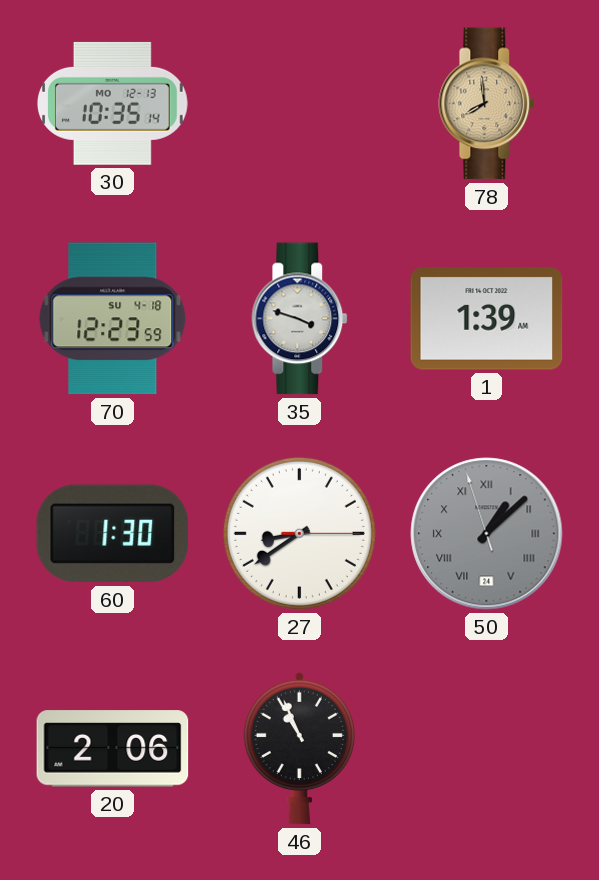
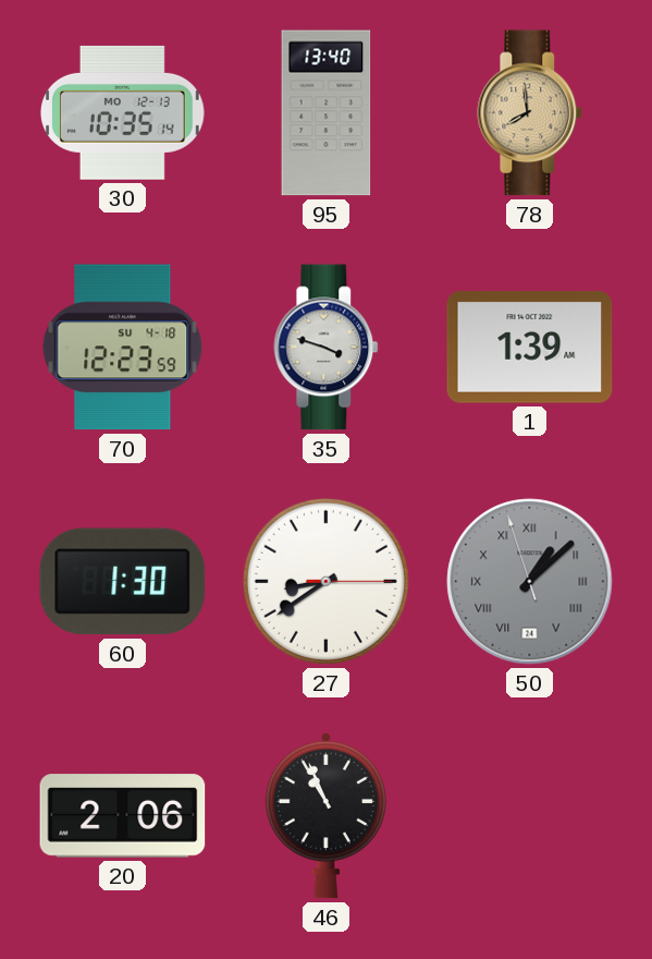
95: none -> 13:40 (327, 113)
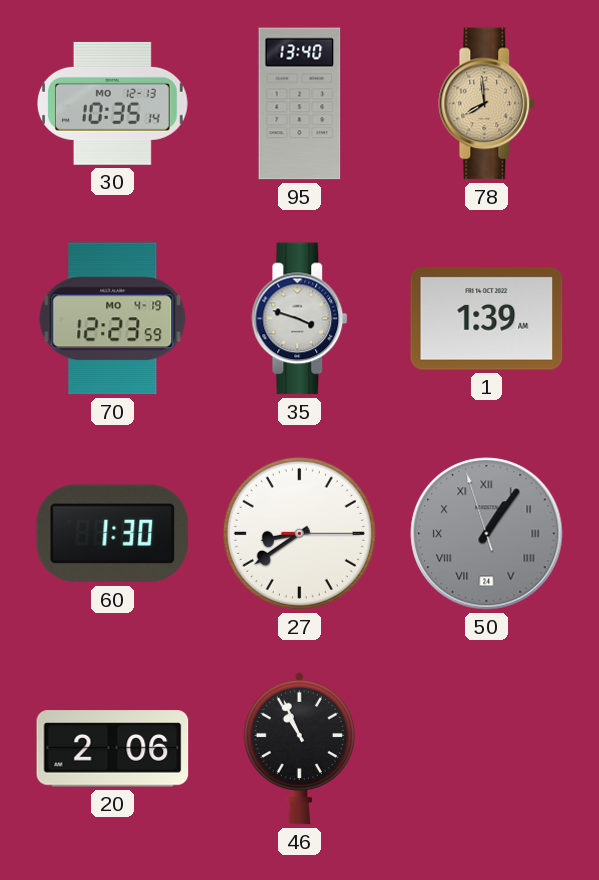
70 date: SU 4-18 -> MO 4-19 (113, 319)
50: 1:07 -> 1:05 (487, 534)
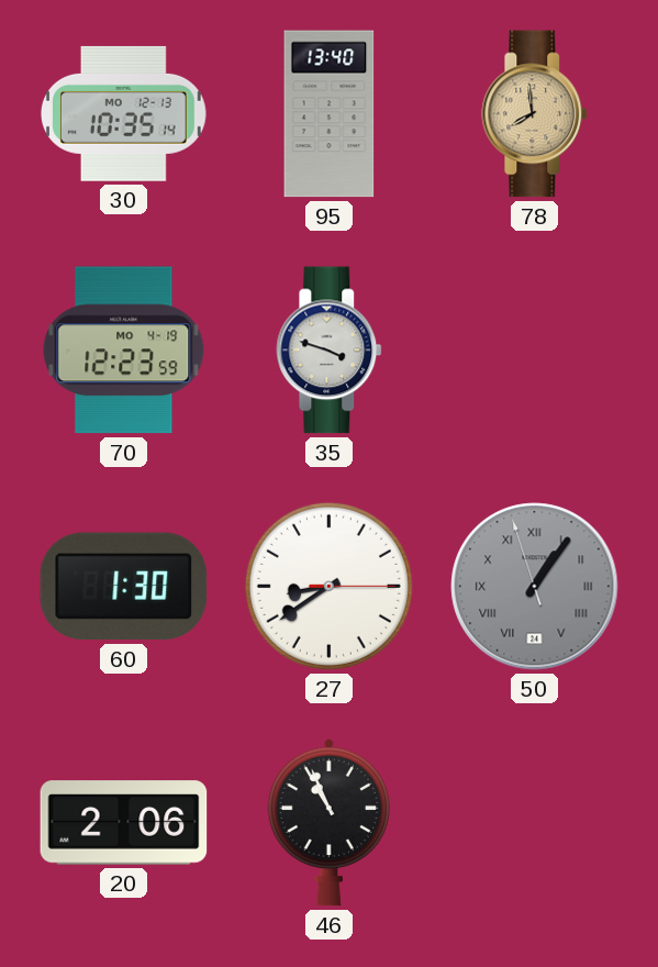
1: 1:39 -> none (487, 319)
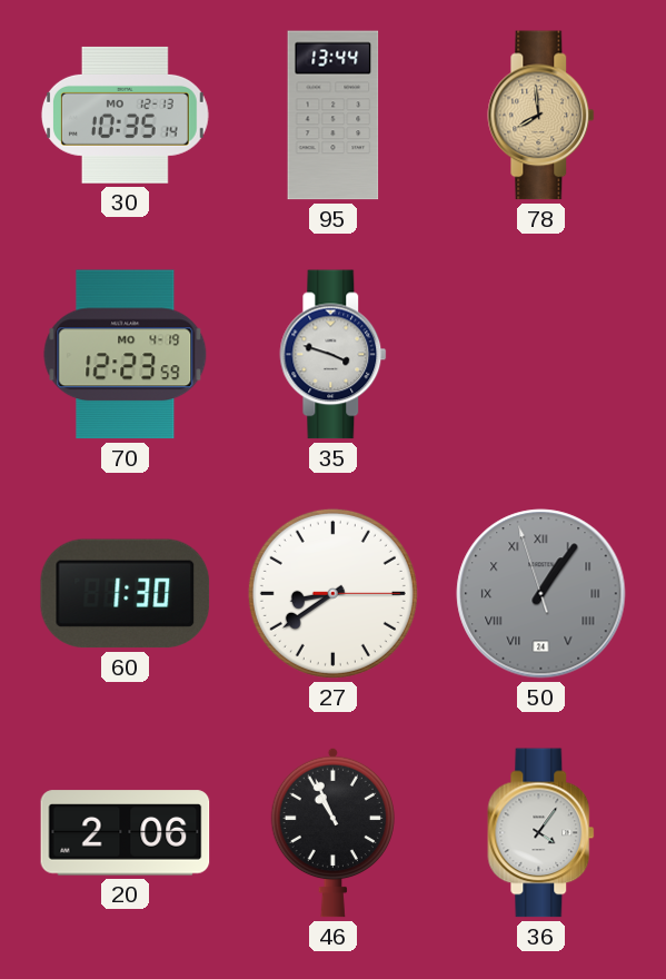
95: 13:40 -> 13:44 (334, 116)
36: none -> 4:06 (541, 833)
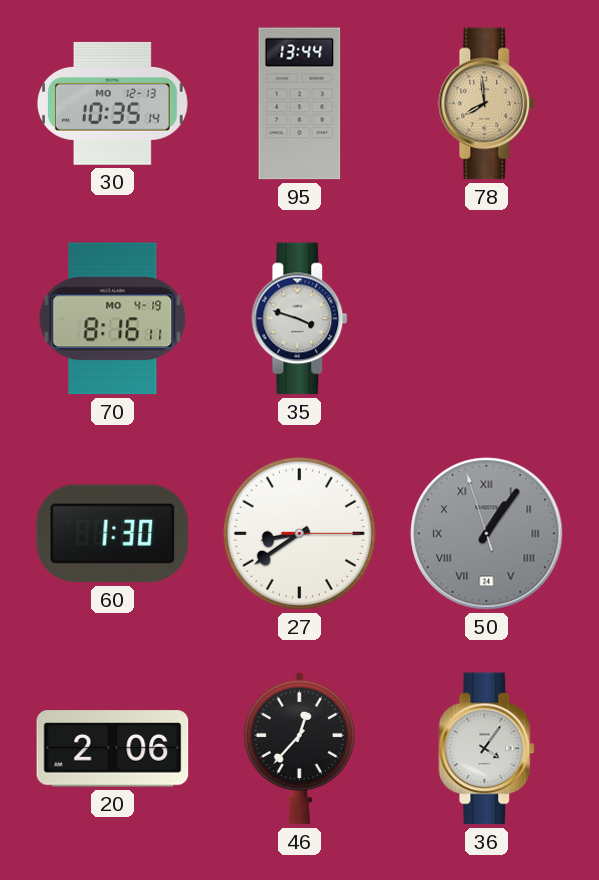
70: 12:23 -> 8:16 (113, 319)
46: 10:56 -> 12:37 (299, 748)
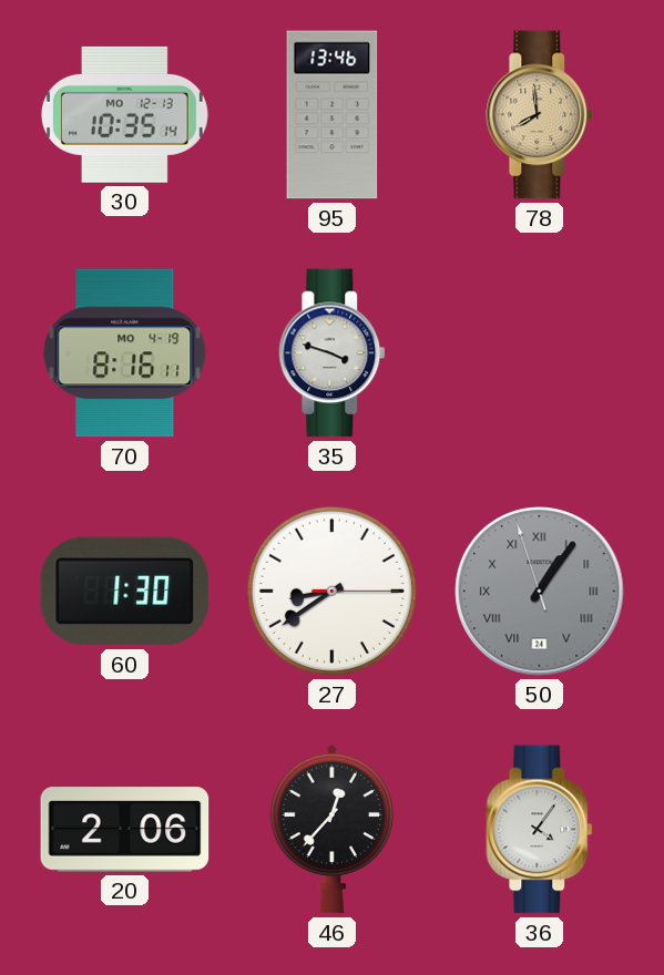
95: 13:44 -> 13:46 (333, 115)
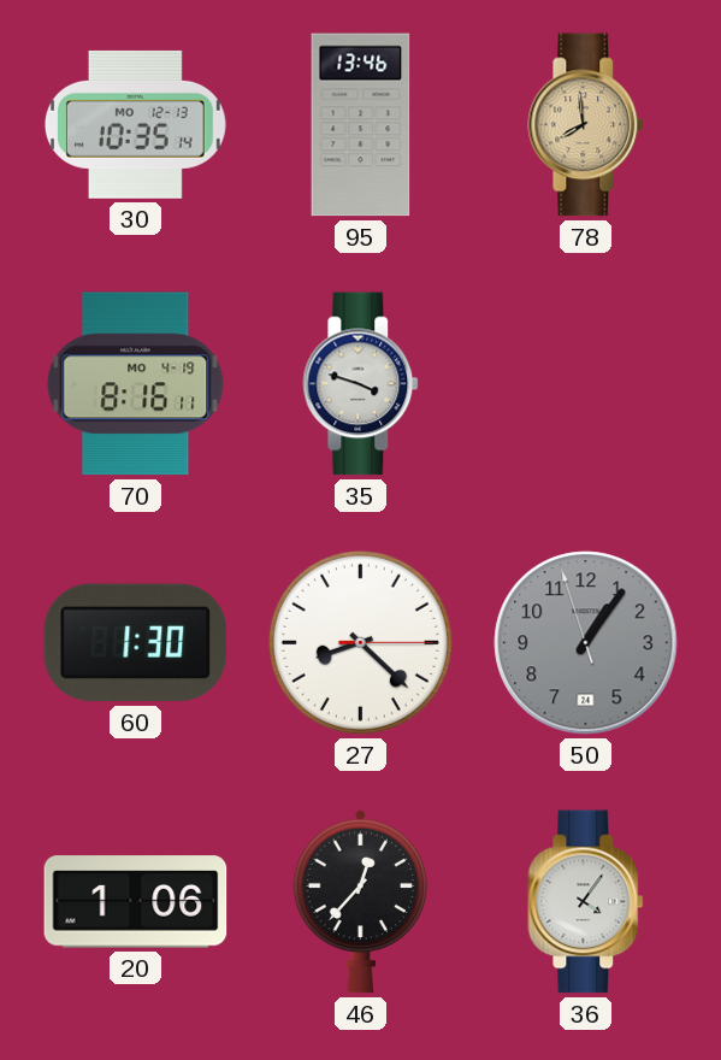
27: 8:39 -> 8:22 (360, 642)
50 numerals: Roman -> Arabic (586, 643)
20: 2:06 -> 1:06 (136, 902)
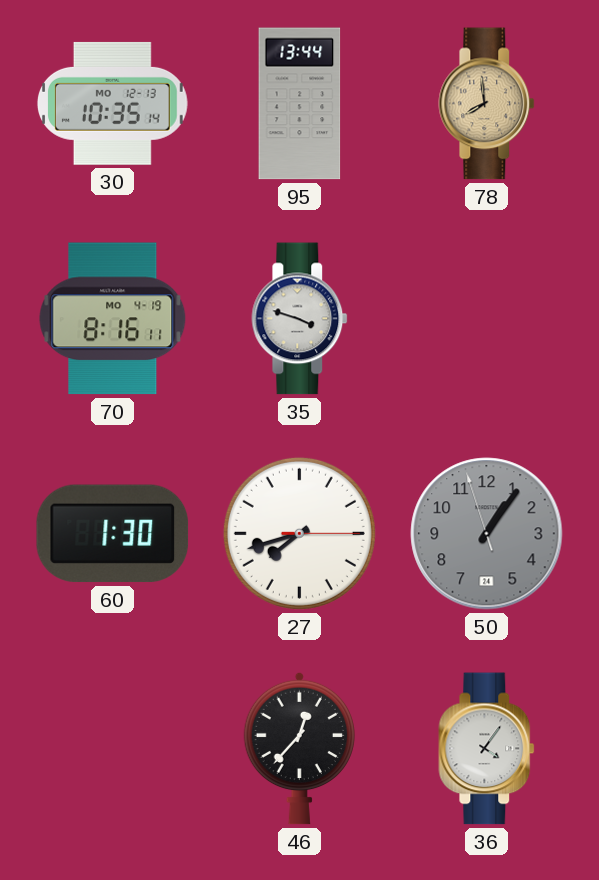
95: 13:46 -> 13:44 (300, 104)
27: 8:22 -> 7:42 (299, 533)
20: 1:06 -> none (136, 902)
